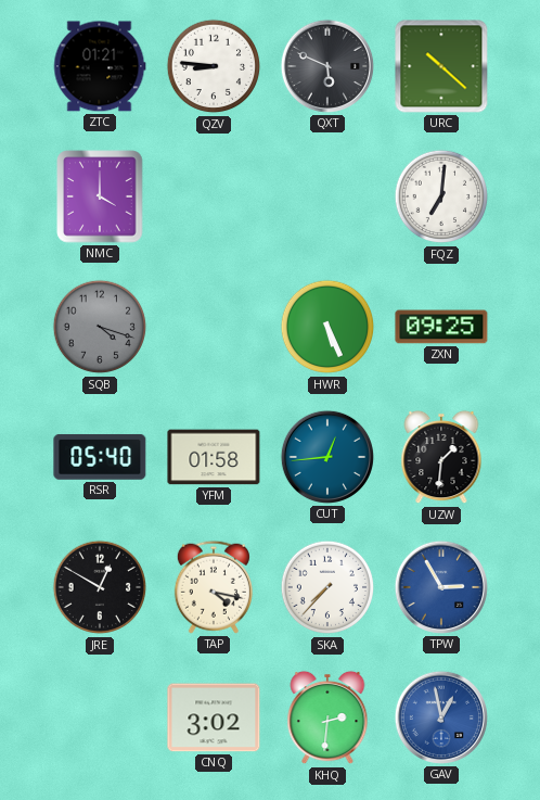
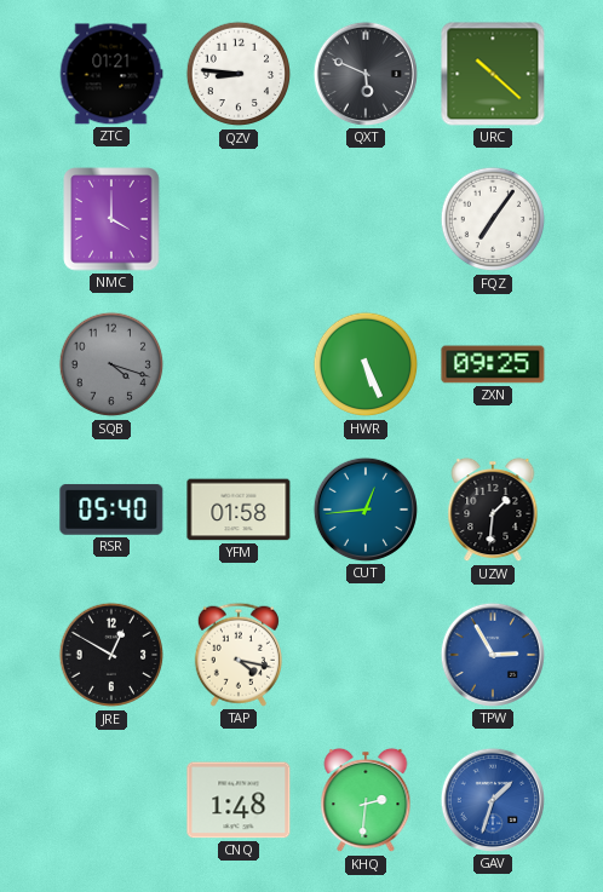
FQZ: 7:01 -> 7:06 (493, 219)
SKA: 7:37 -> none (327, 587)
CNQ: 3:02 -> 1:48 (239, 800)
GAV: 12:58 -> 1:33 (493, 800)
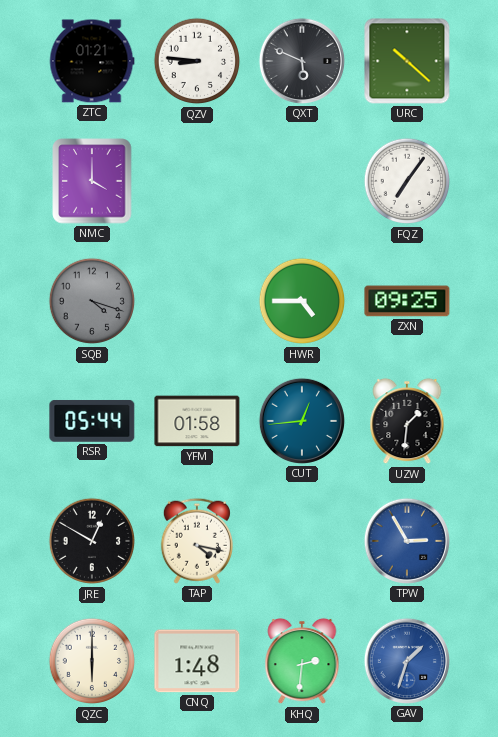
HWR: 5:26 -> 4:45 (302, 301)
RSR: 05:40 -> 05:44 (92, 421)
QZC: none -> 6:00 (92, 661)
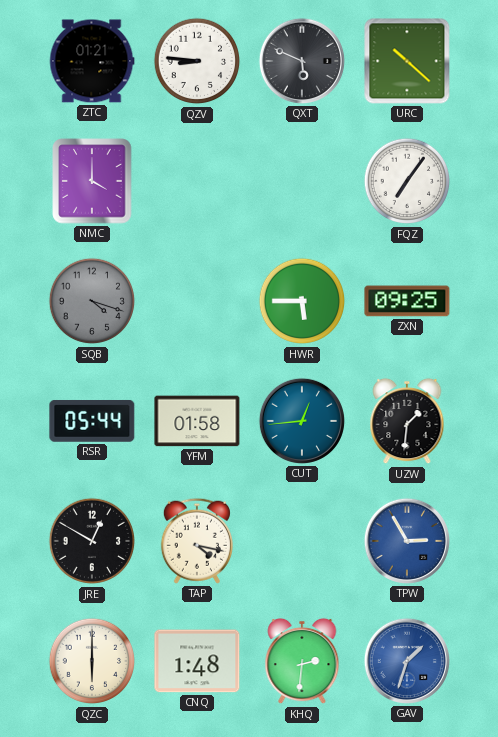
HWR: 4:45 -> 5:45 (302, 301)
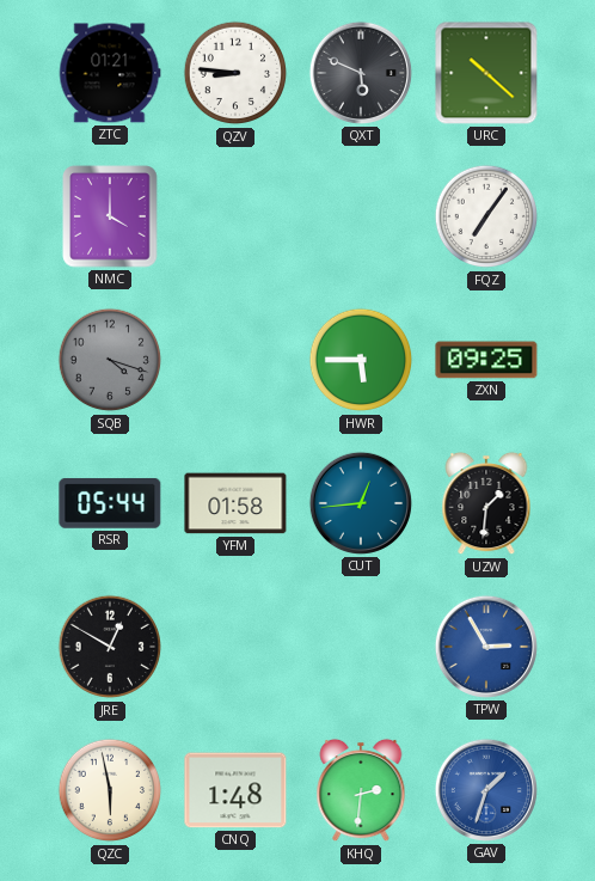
TAP: 4:17 -> none (197, 541)
QZC: 6:00 -> 5:58 (110, 790)
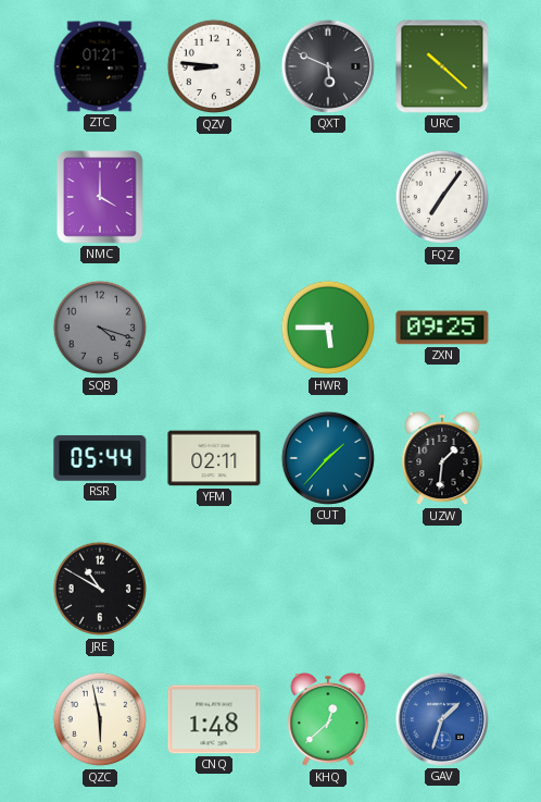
YFM: 01:58 -> 02:11 (214, 458)
CUT: 12:44 -> 1:37 (328, 458)
JRE: 12:50 -> 10:50 (100, 589)
TPW: 2:55 -> none (486, 647)
KHQ: 2:31 -> 12:38 (328, 719)
